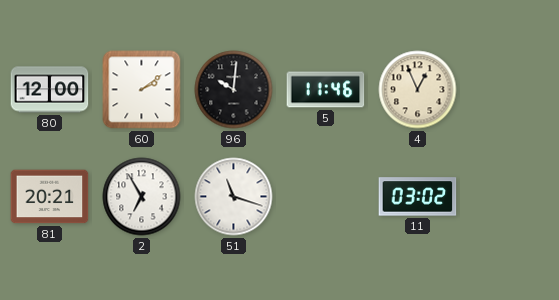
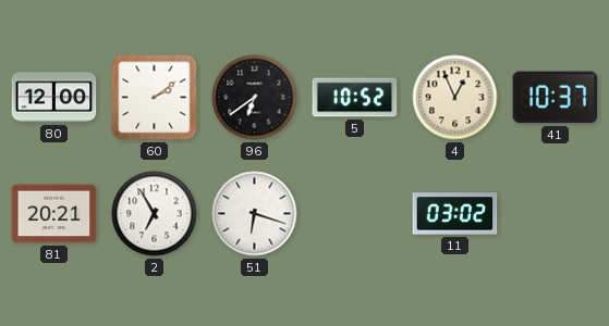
96: 10:01 -> 6:39 (255, 98)
5: 11:46 -> 10:52 (355, 98)
41: none -> 10:37 (556, 98)
51: 11:18 -> 6:18 (255, 214)
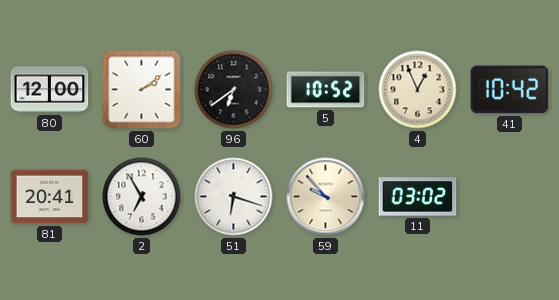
41: 10:37 -> 10:42 (510, 90)
81: 20:21 -> 20:41 (50, 197)
59: none -> 9:53 (326, 197)
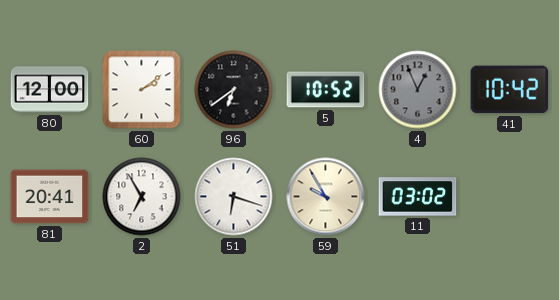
4 dial: cream -> grey (418, 90)
59: 9:53 -> 9:55 (326, 197)
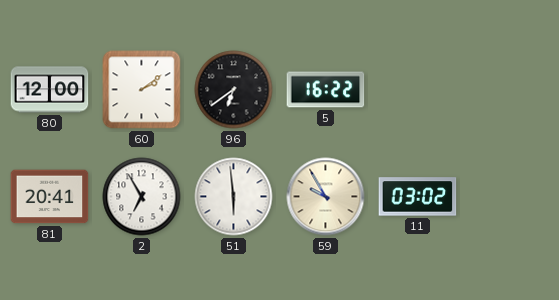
5: 10:52 -> 16:22 (326, 90)
4: 12:56 -> none (418, 90)
41: 10:42 -> none (510, 90)
51: 6:18 -> 5:59 (234, 197)
